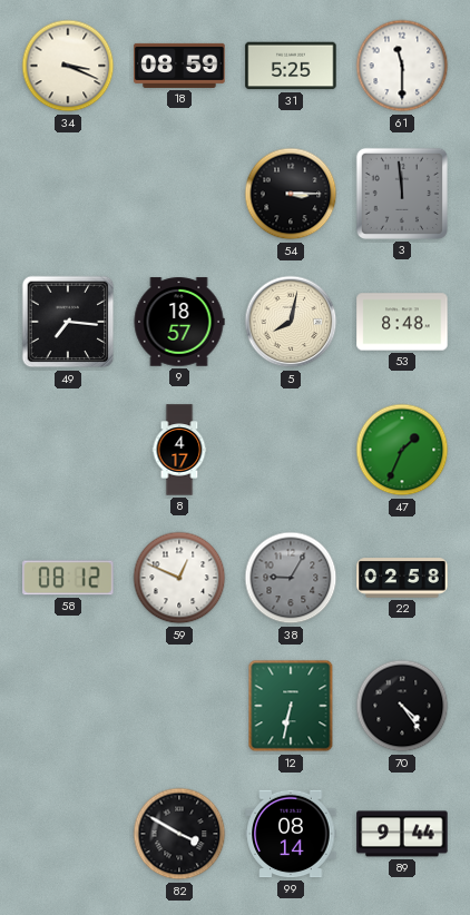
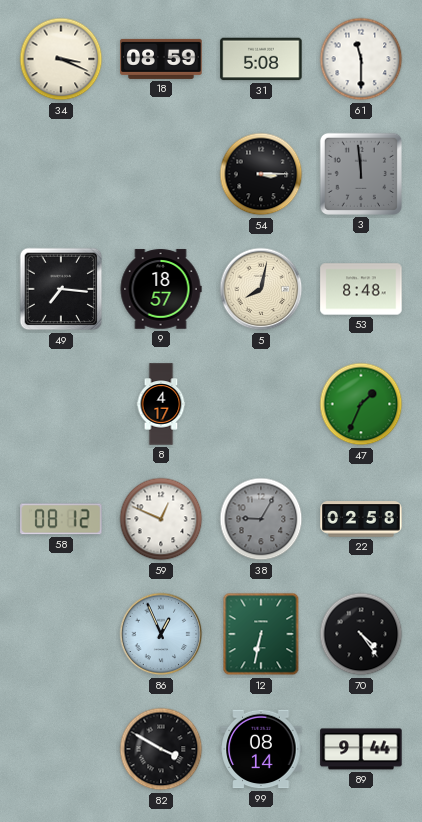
31: 5:25 -> 5:08 (261, 59)
86: none -> 12:56 (161, 634)
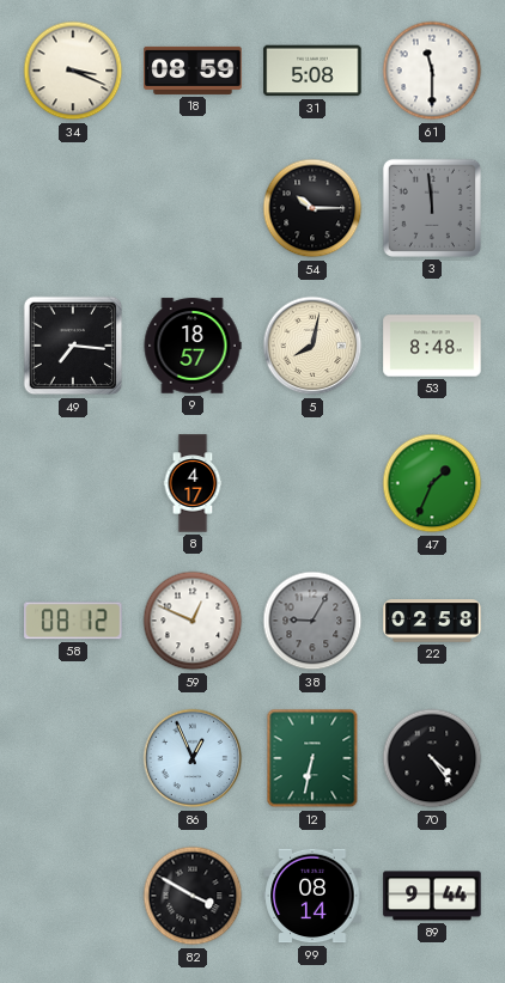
54: 3:15 -> 10:15 (312, 208)
